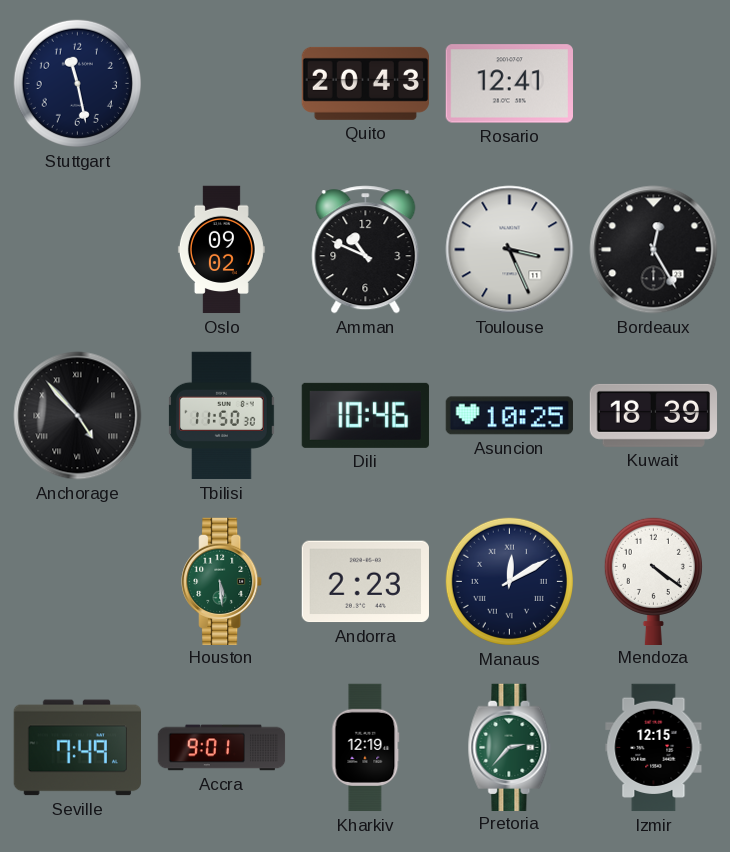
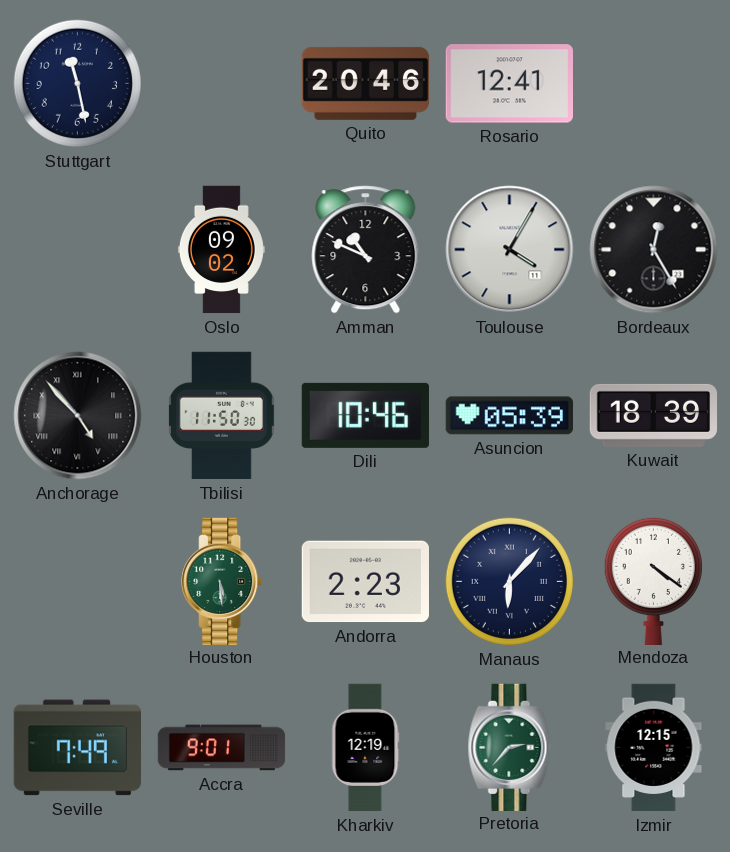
Quito: 20:43 -> 20:46 (365, 83)
Toulouse: 3:26 -> 4:05 (510, 250)
Asuncion: 10:25 -> 05:39 (509, 416)
Manaus: 12:10 -> 6:07 (509, 581)
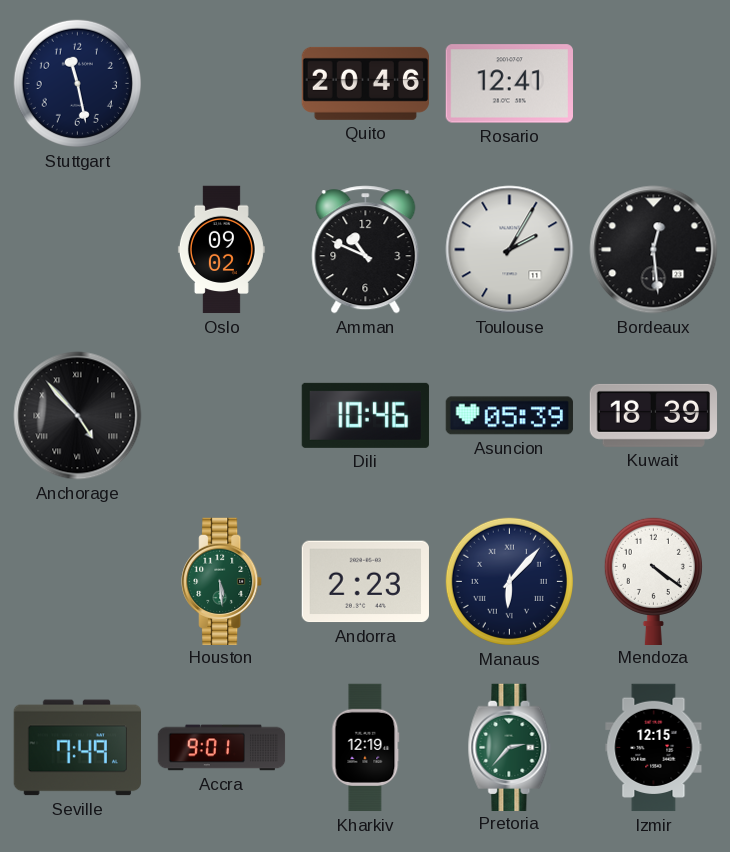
Toulouse: 4:05 -> 2:05 (510, 250)
Bordeaux: 12:25 -> 12:29 (654, 250)
Tbilisi: 11:50 -> none (221, 416)
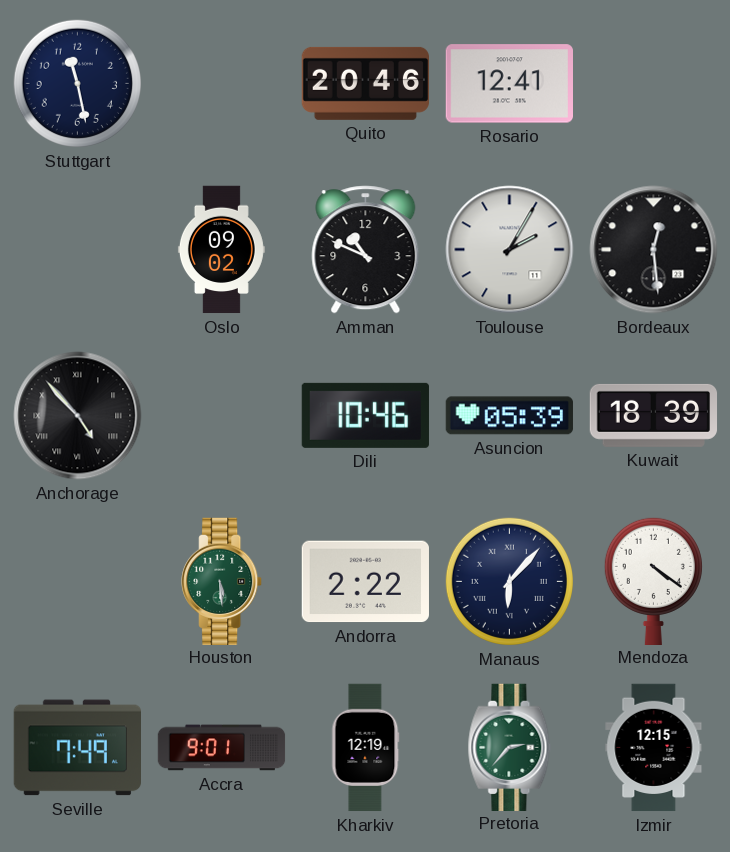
Andorra: 2:23 -> 2:22 (365, 582)
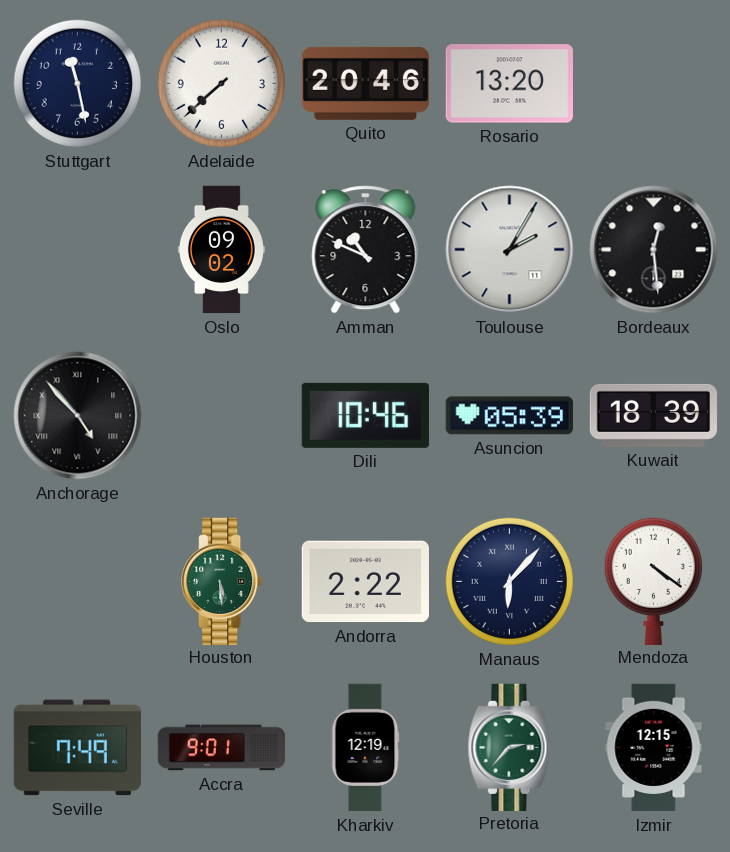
Adelaide: none -> 7:38 (221, 83)
Rosario: 12:41 -> 13:20 (509, 84)
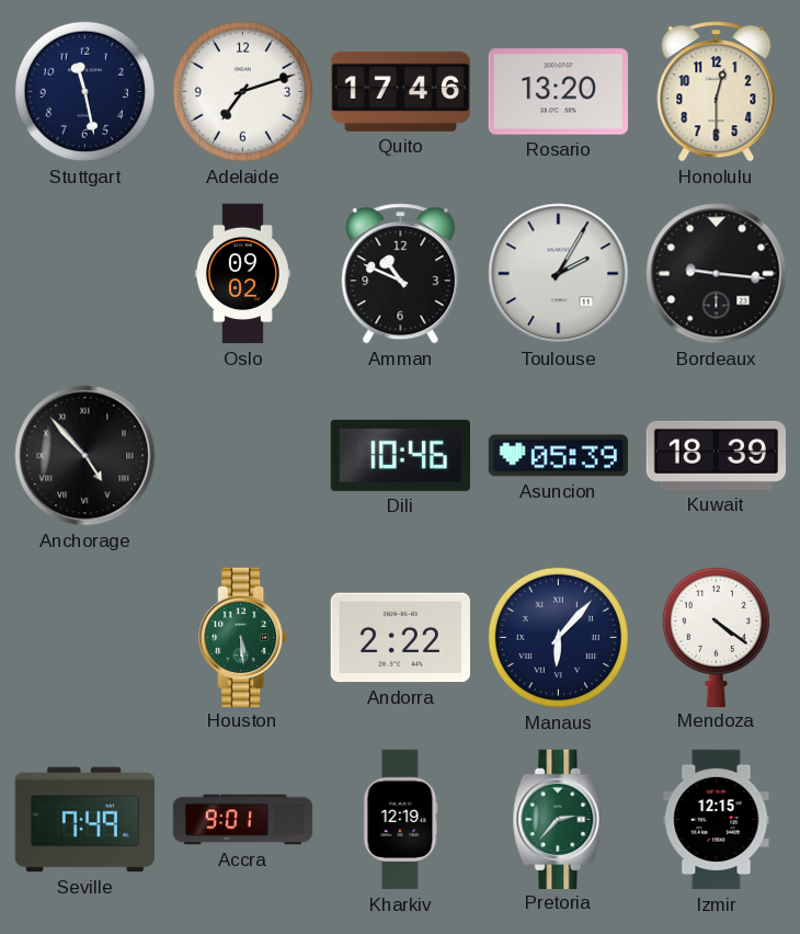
Adelaide: 7:38 -> 7:12 (242, 91)
Quito: 20:46 -> 17:46 (400, 91)
Honolulu: none -> 12:30 (717, 92)
Bordeaux: 12:29 -> 9:16 (717, 274)
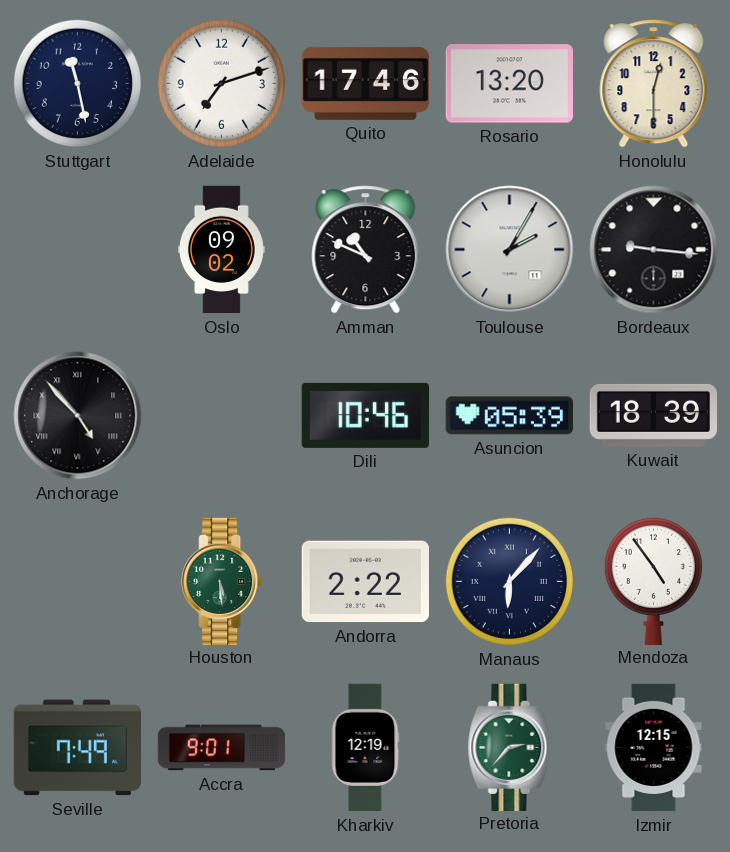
Mendoza: 4:21 -> 4:54 (653, 580)
